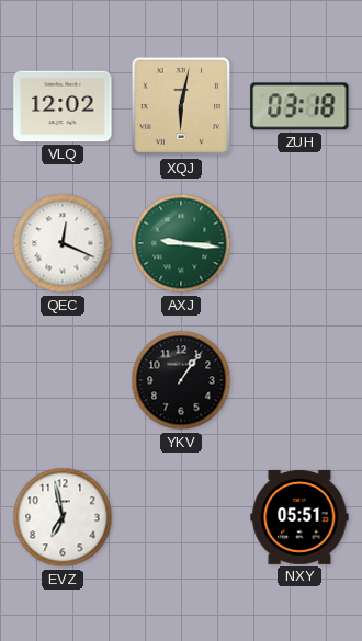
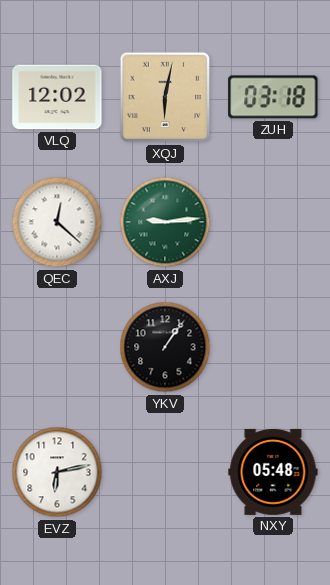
QEC: 12:19 -> 12:22 (57, 222)
AXJ: 9:16 -> 9:14 (165, 222)
EVZ: 6:58 -> 6:13 (57, 472)
NXY: 05:51 -> 05:48 (273, 472)
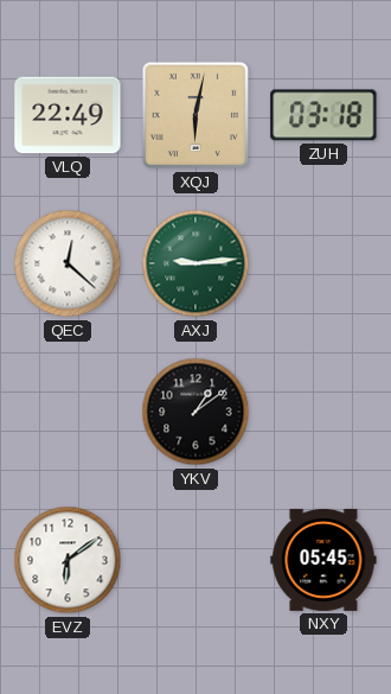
VLQ: 12:02 -> 22:49 (68, 115)
YKV: 1:06 -> 1:09 (195, 412)
EVZ: 6:13 -> 6:09 (68, 560)
NXY: 05:48 -> 05:45 (323, 560)
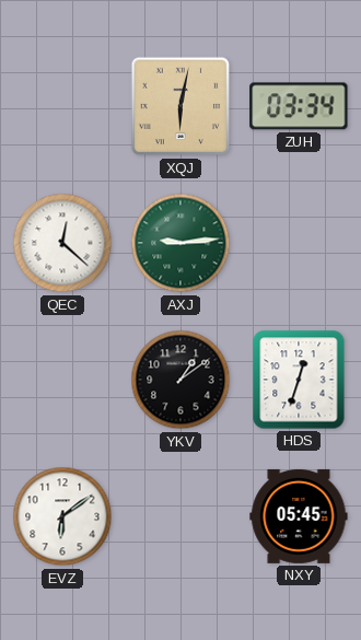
VLQ: 22:49 -> none (68, 115)
ZUH: 03:18 -> 03:34 (299, 106)
HDS: none -> 12:33 (299, 380)
